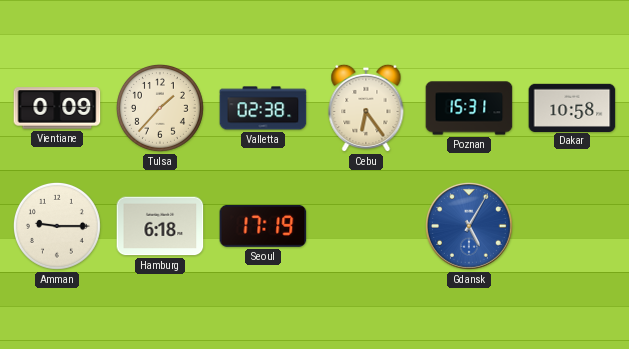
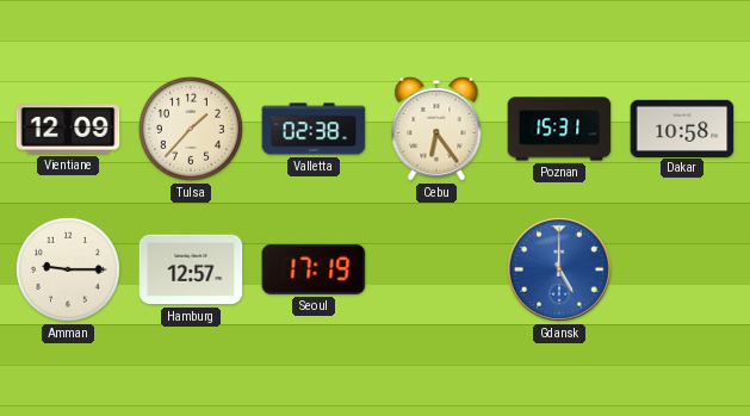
Vientiane: 0:09 -> 12:09 (68, 129)
Hamburg: 6:18 -> 12:57 (191, 269)
Gdansk: 5:05 -> 5:00 (559, 269)
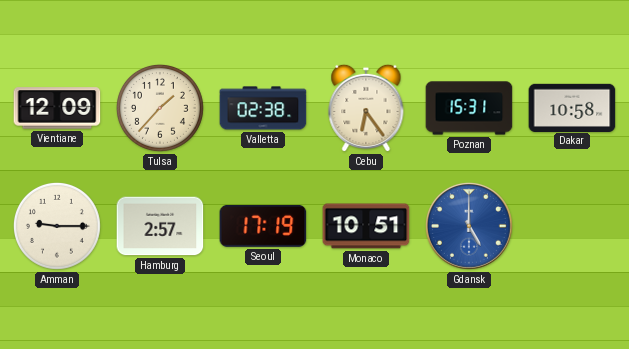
Hamburg: 12:57 -> 2:57 (160, 226)
Monaco: none -> 10:51 (366, 226)
